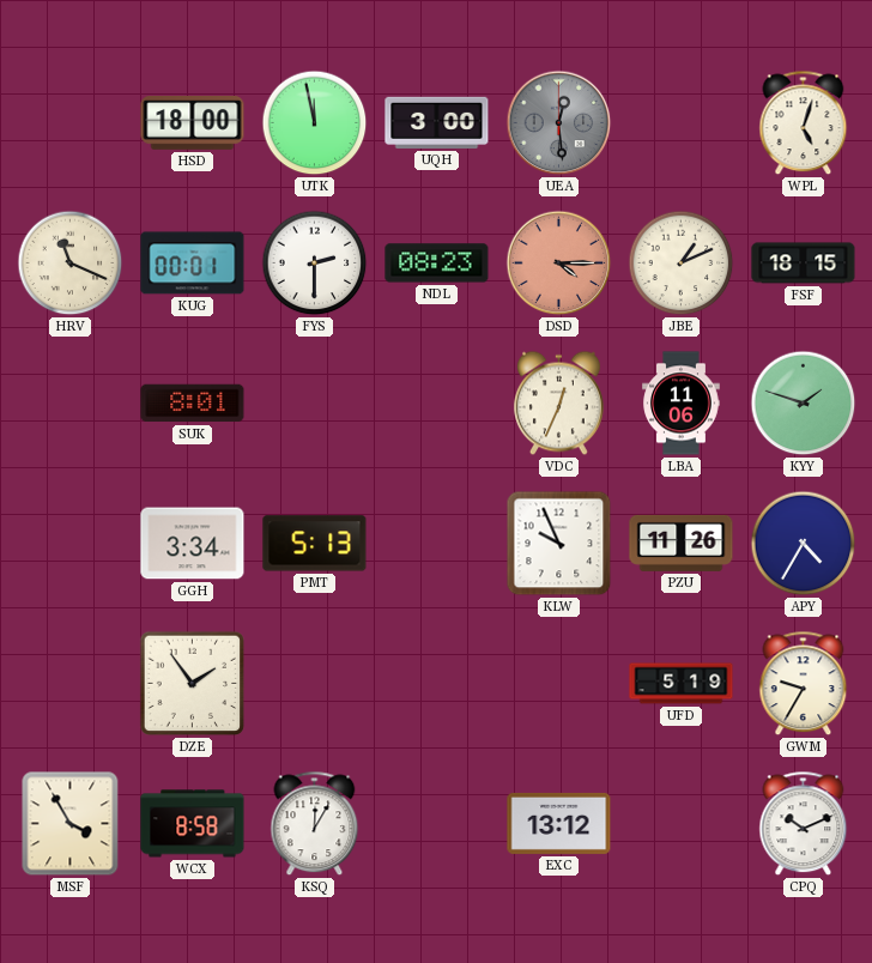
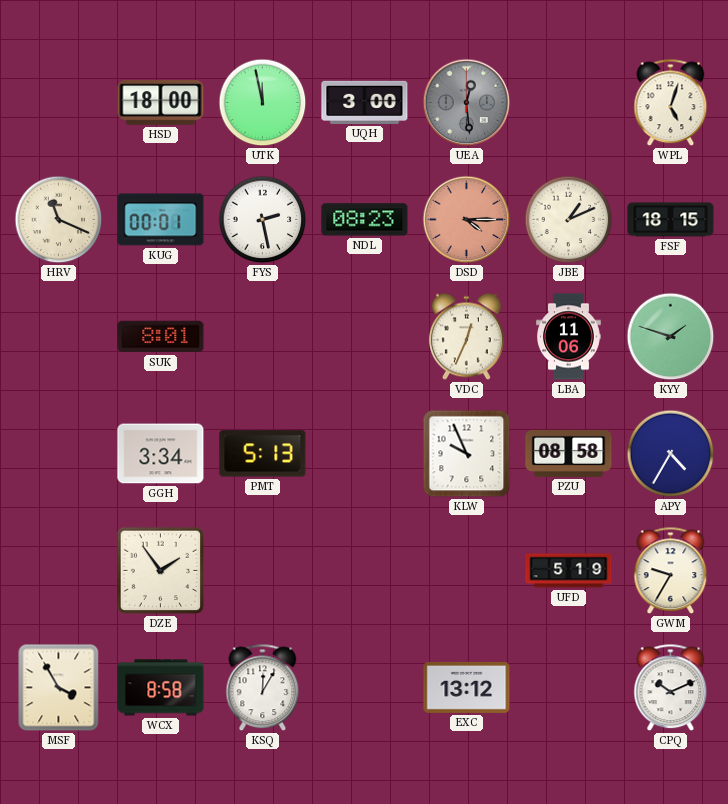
FYS: 2:30 -> 2:28 (263, 220)
PZU: 11:26 -> 08:58 (569, 453)
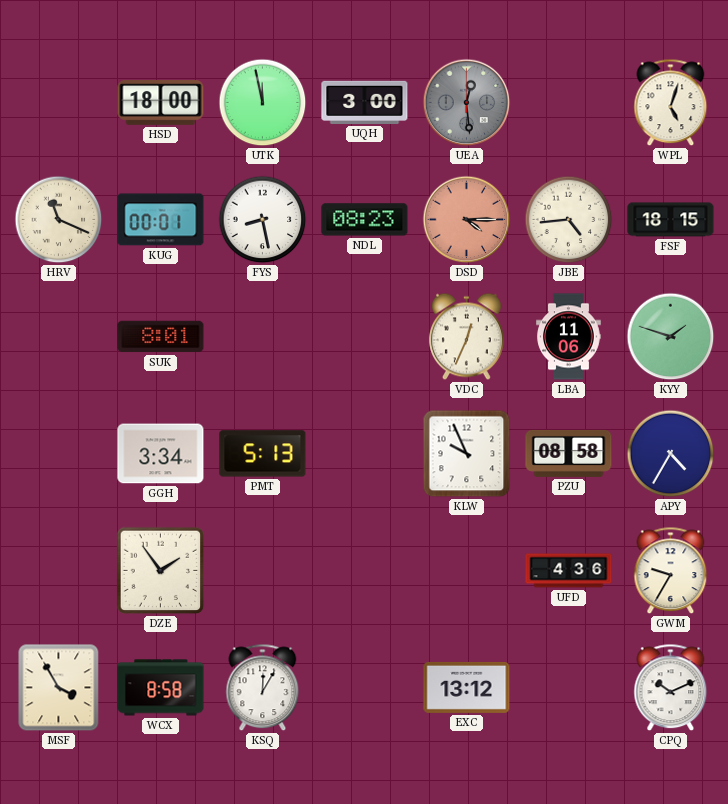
FYS: 2:28 -> 8:28 (263, 220)
JBE: 1:11 -> 4:44 (569, 220)
UFD: 5:19 -> 4:36 (569, 571)
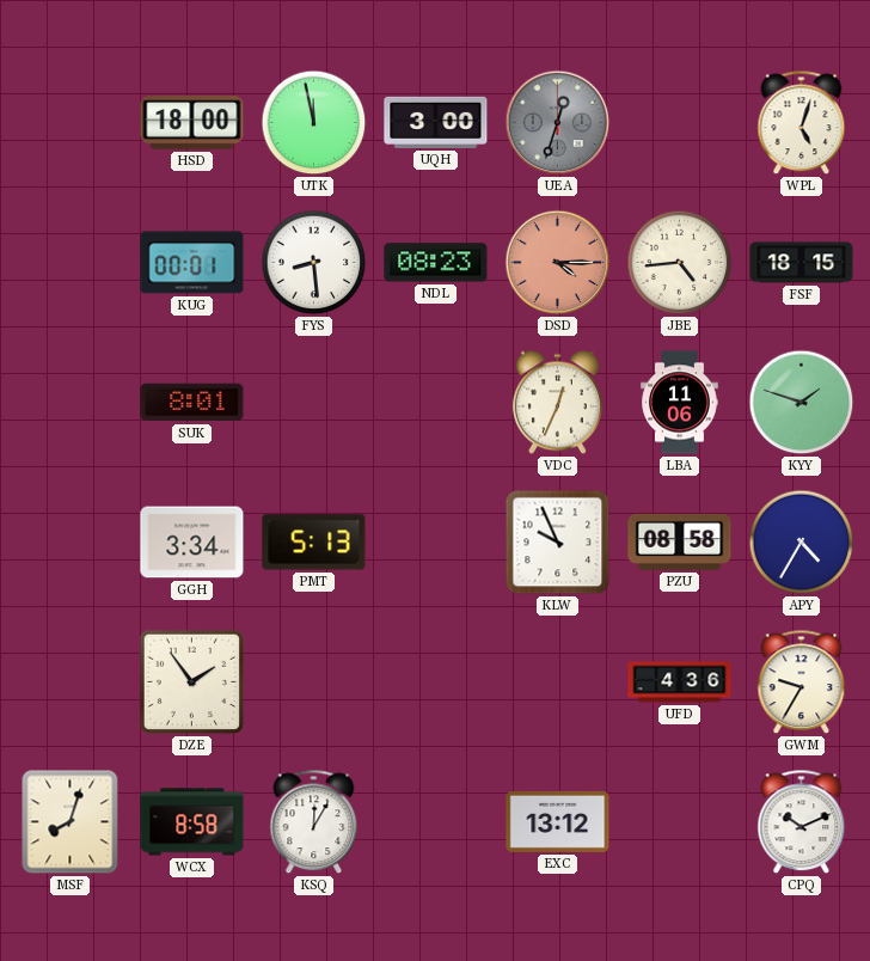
UEA: 12:29 -> 12:33 (558, 123)
HRV: 11:19 -> none (59, 220)
FYS: 8:28 -> 8:29 (314, 263)
MSF: 3:55 -> 8:03 (71, 822)
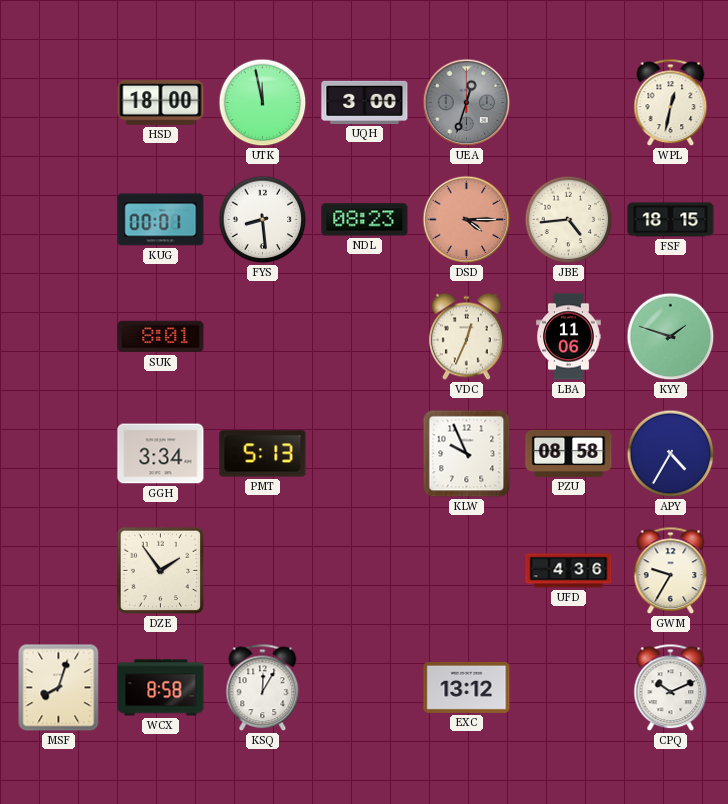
WPL: 5:03 -> 12:32 (671, 103)
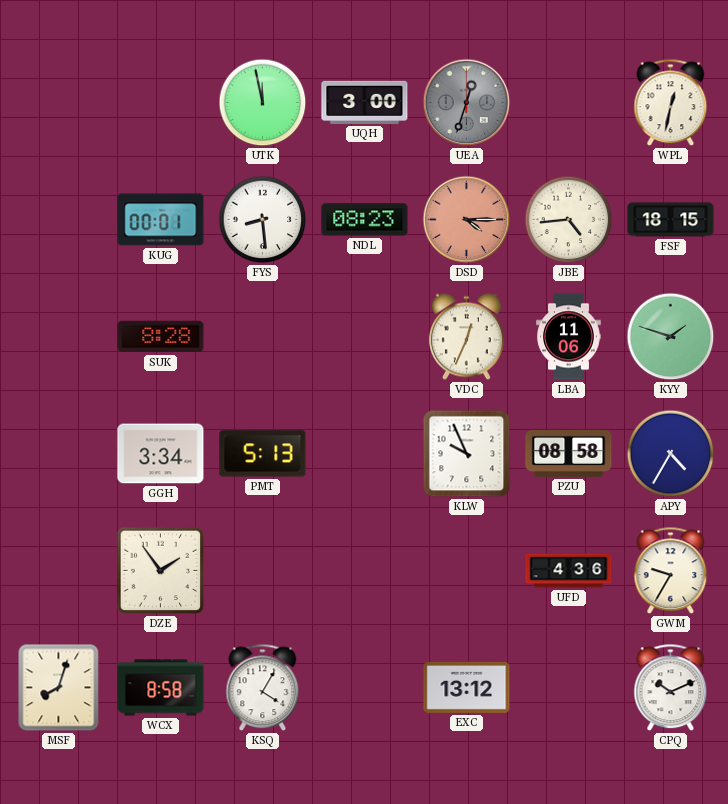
HSD: 18:00 -> none (161, 103)
SUK: 8:01 -> 8:28 (161, 337)
KSQ: 12:05 -> 4:05 (263, 688)
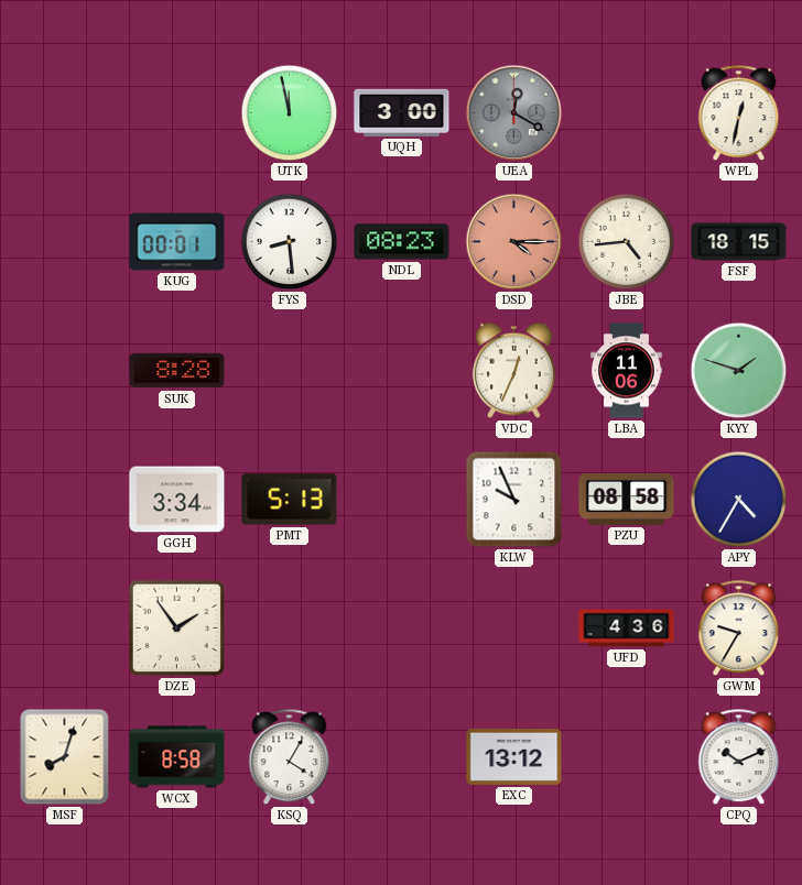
UEA: 12:33 -> 12:20 (514, 113)
